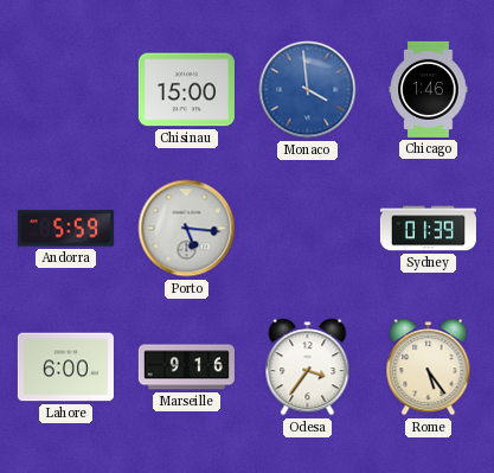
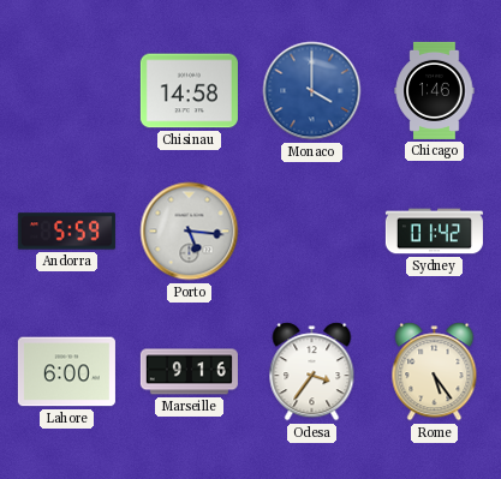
Chisinau: 15:00 -> 14:58 (189, 91)
Monaco: 3:59 -> 4:00 (312, 91)
Sydney: 01:39 -> 01:42 (434, 232)
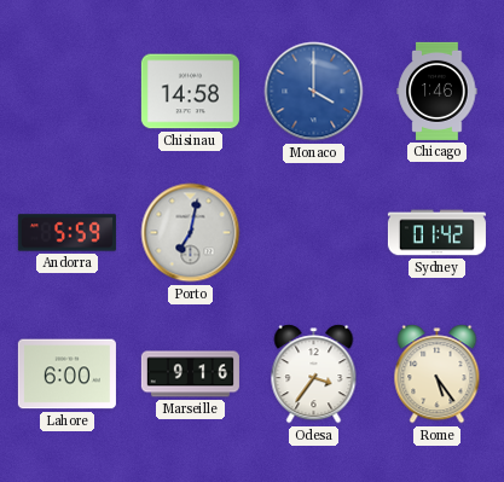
Porto: 5:16 -> 7:02 (191, 233)
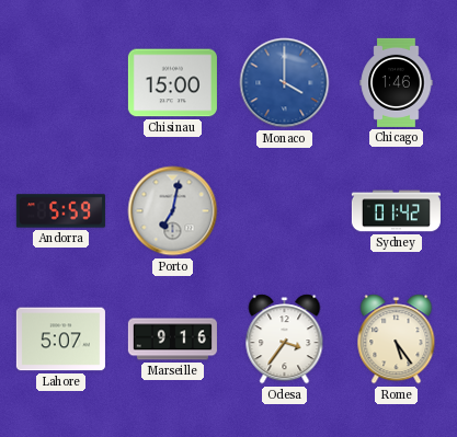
Chisinau: 14:58 -> 15:00 (172, 83)
Lahore: 6:00 -> 5:07 (60, 340)
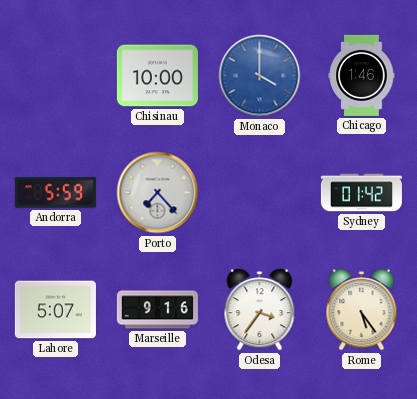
Chisinau: 15:00 -> 10:00 (157, 76)
Porto: 7:02 -> 7:23 (158, 193)
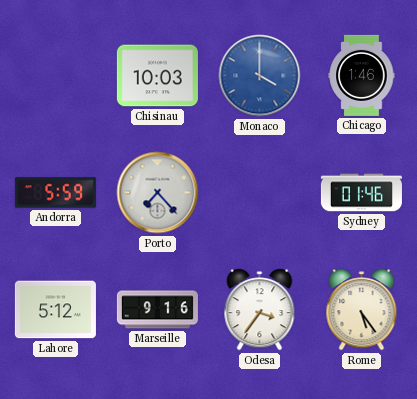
Chisinau: 10:00 -> 10:03 (157, 76)
Sydney: 01:42 -> 01:46 (361, 193)
Lahore: 5:07 -> 5:12 (55, 310)
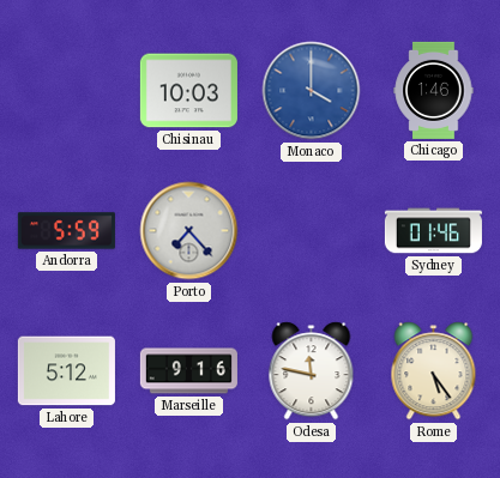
Odesa: 3:36 -> 11:47 (312, 371)
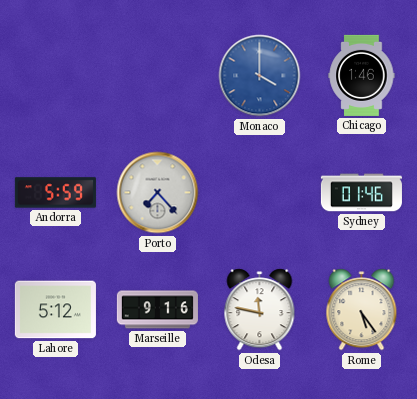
Chisinau: 10:03 -> none (188, 91)
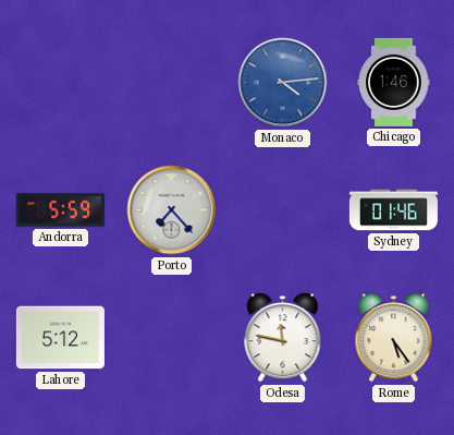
Monaco: 4:00 -> 4:14 (283, 83)
Marseille: 9:16 -> none (157, 310)
